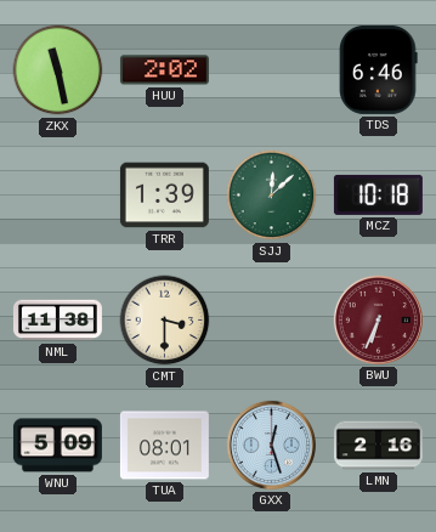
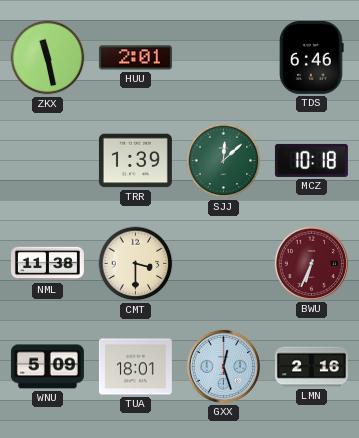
HUU: 2:02 -> 2:01 (135, 58)
TUA: 08:01 -> 18:01 (135, 367)
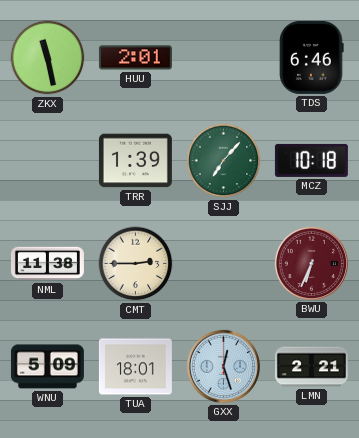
SJJ: 12:08 -> 7:07 (224, 161)
CMT: 3:30 -> 2:45 (136, 264)
LMN: 2:16 -> 2:21 (311, 367)
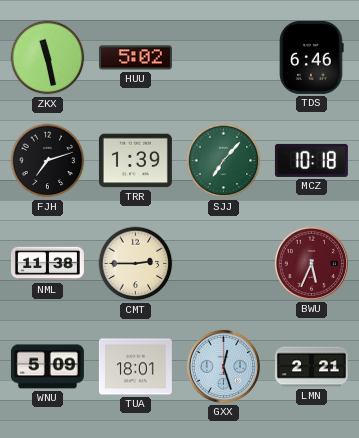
HUU: 2:01 -> 5:02 (135, 58)
FJH: none -> 7:12 (48, 161)
BWU: 6:34 -> 5:34 (311, 263)
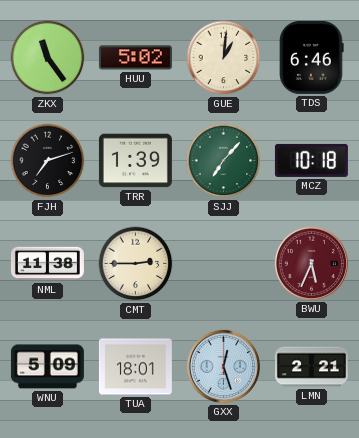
ZKX: 11:28 -> 11:24 (48, 58)
GUE: none -> 1:01 (224, 58)
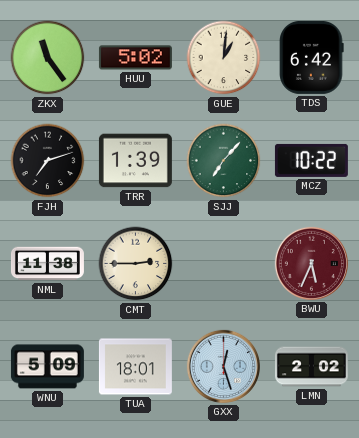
TDS: 6:46 -> 6:42 (312, 57)
MCZ: 10:18 -> 10:22 (311, 160)
LMN: 2:21 -> 2:02 (311, 367)
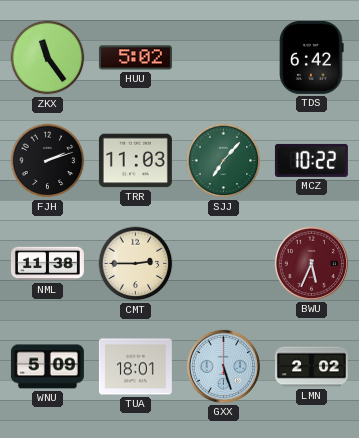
GUE: 1:01 -> none (224, 58)
FJH: 7:12 -> 2:12 (48, 161)
TRR: 1:39 -> 11:03 (135, 161)
GXX: 12:27 -> 5:27 (223, 366)
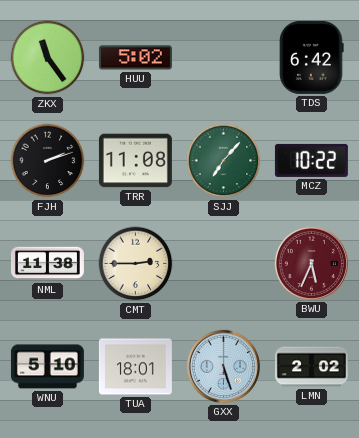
TRR: 11:03 -> 11:08 (135, 161)
WNU: 5:09 -> 5:10 (47, 367)
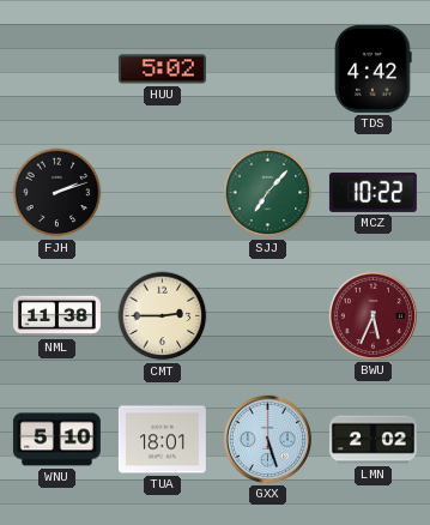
ZKX: 11:24 -> none (48, 58)
TDS: 6:42 -> 4:42 (374, 68)
TRR: 11:08 -> none (135, 161)
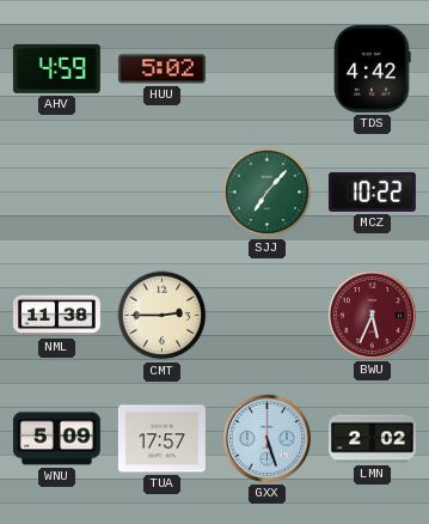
AHV: none -> 4:59 (56, 68)
FJH: 2:12 -> none (57, 193)
WNU: 5:10 -> 5:09 (56, 439)
TUA: 18:01 -> 17:57 (161, 439)
